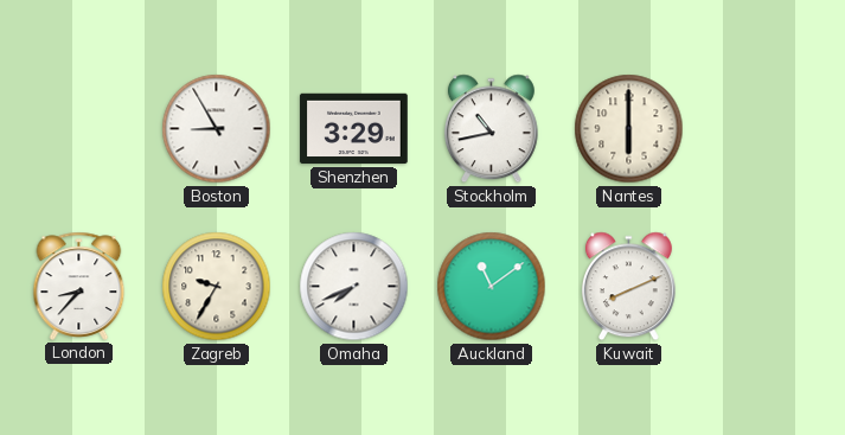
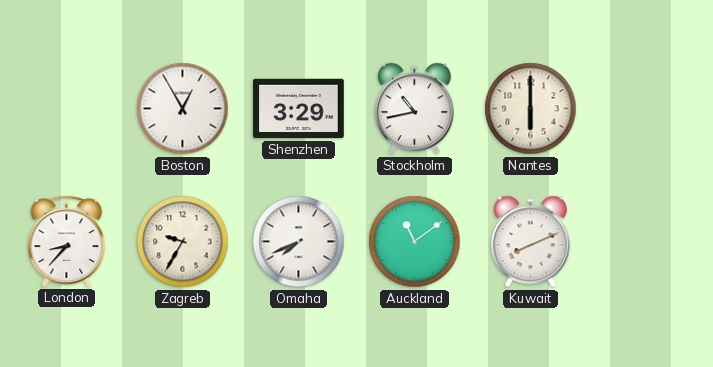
Boston: 8:55 -> 12:55 (183, 109)
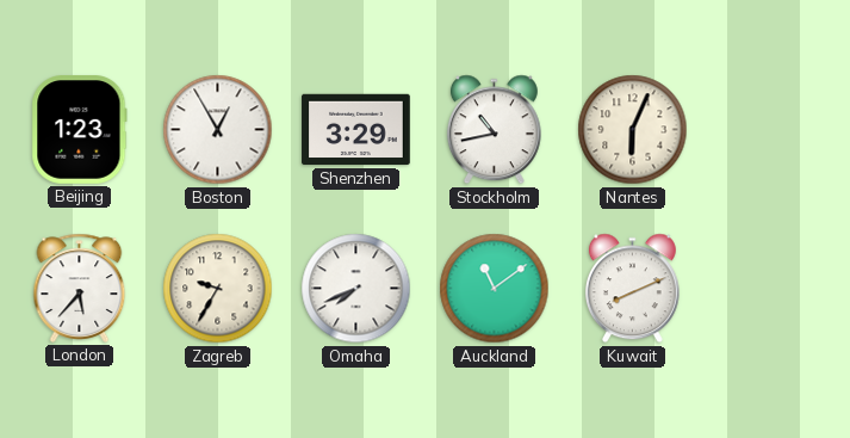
Beijing: none -> 1:23 (80, 130)
Nantes: 6:00 -> 6:04 (633, 130)
London: 8:37 -> 5:37 (80, 288)
